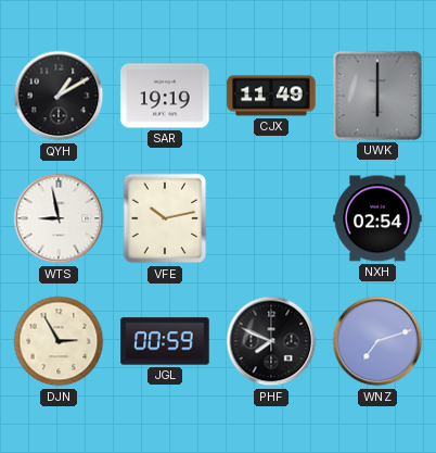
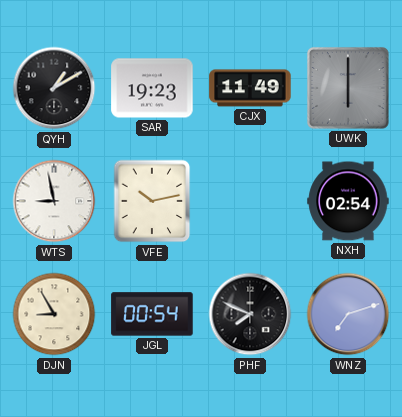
SAR: 19:19 -> 19:23 (152, 88)
DJN: 2:55 -> 8:55 (54, 314)
JGL: 00:59 -> 00:54 (152, 314)
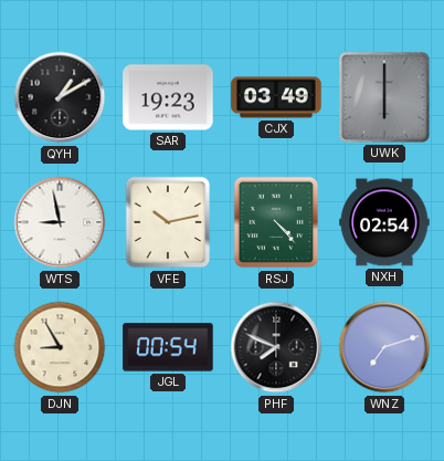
CJX: 11:49 -> 03:49 (276, 97)
RSJ: none -> 4:23 (276, 222)
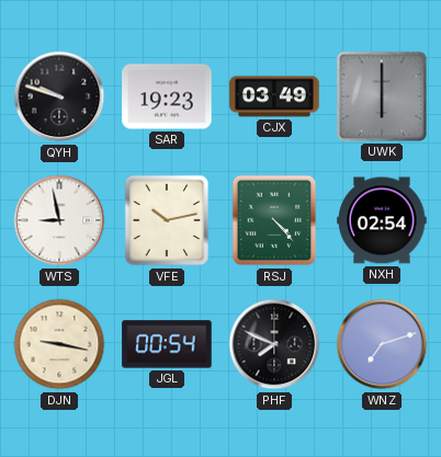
QYH: 1:10 -> 9:48 (59, 96)
DJN: 8:55 -> 9:17 (59, 344)
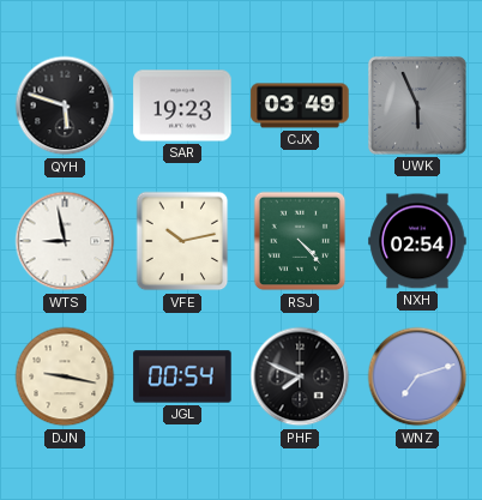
QYH: 9:48 -> 5:48 (65, 106)
UWK: 6:00 -> 5:56 (418, 106)
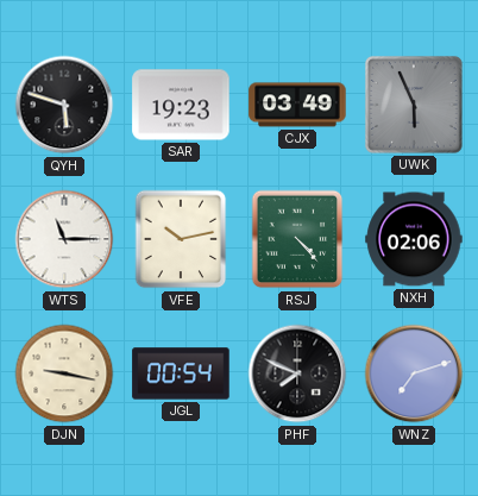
WTS: 8:58 -> 11:15 (64, 239)
NXH: 02:54 -> 02:06 (414, 239)
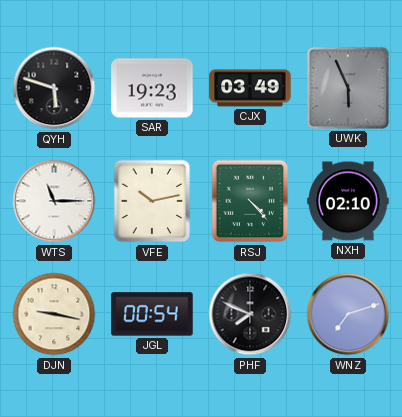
NXH: 02:06 -> 02:10 (348, 201)
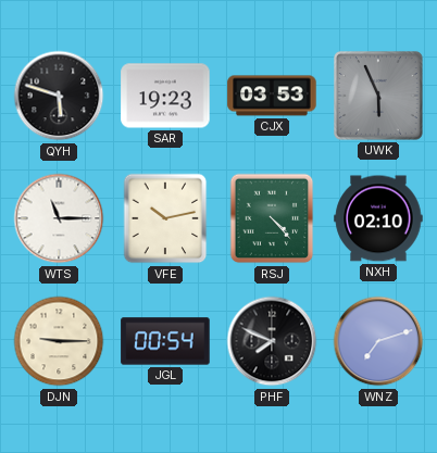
CJX: 03:49 -> 03:53 (272, 96)
DJN: 9:17 -> 9:15 (59, 341)
